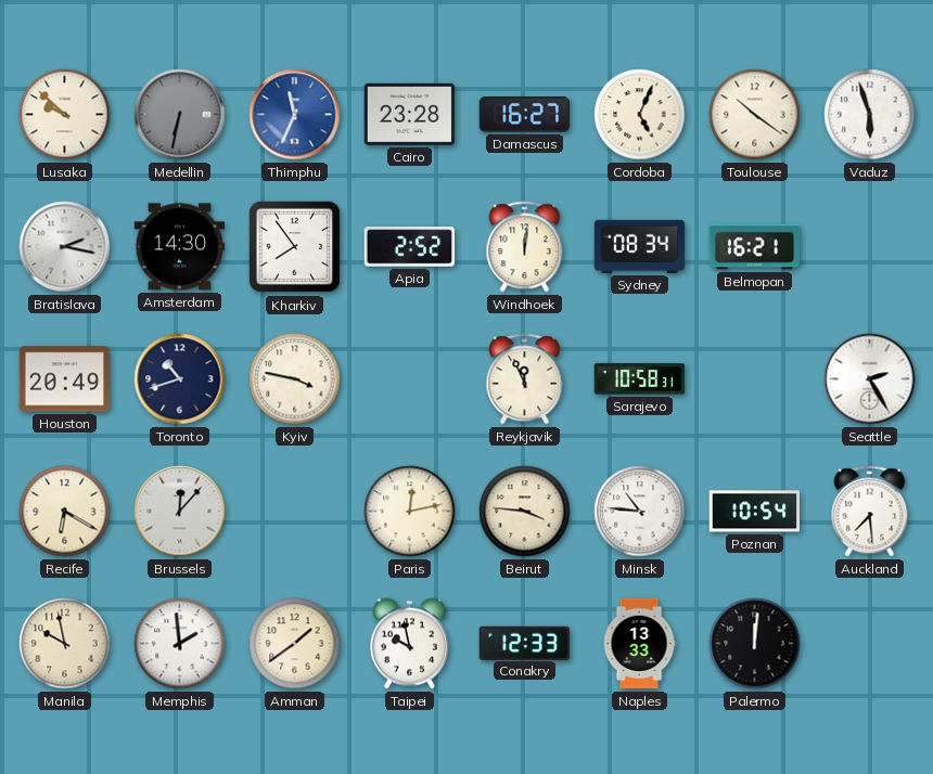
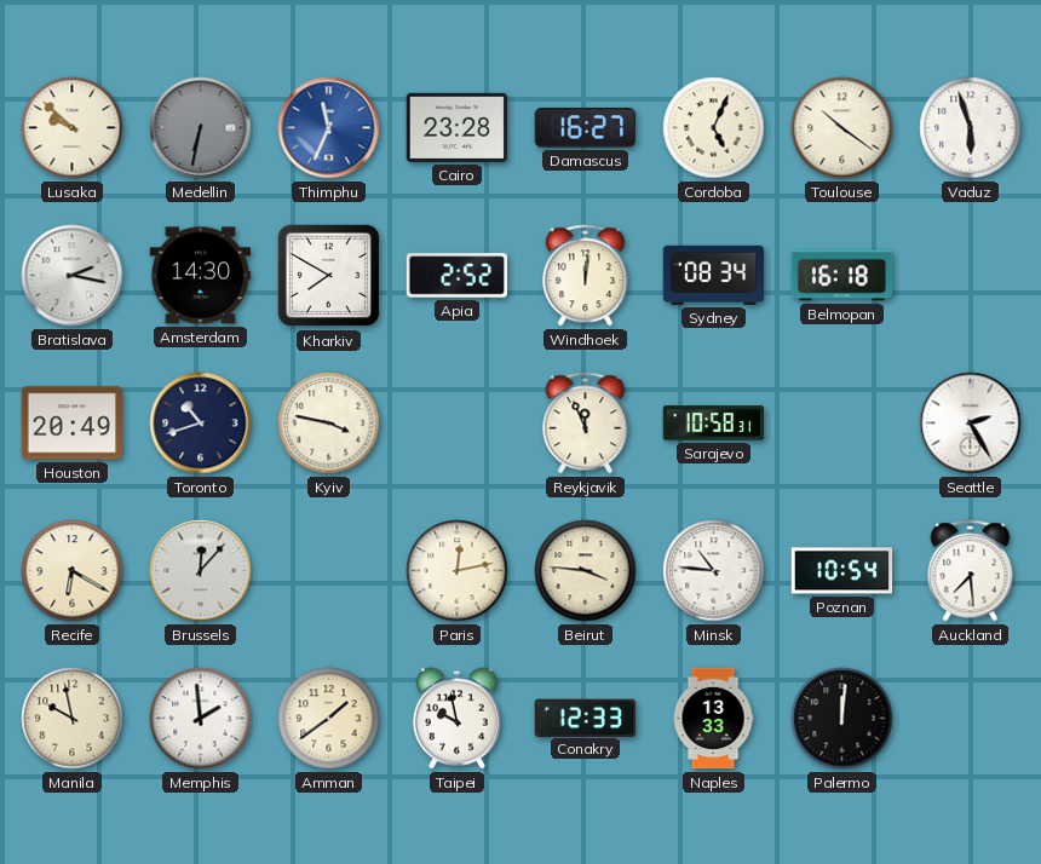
Kharkiv: 7:54 -> 7:50 (329, 276)
Belmopan: 16:21 -> 16:18 (842, 276)
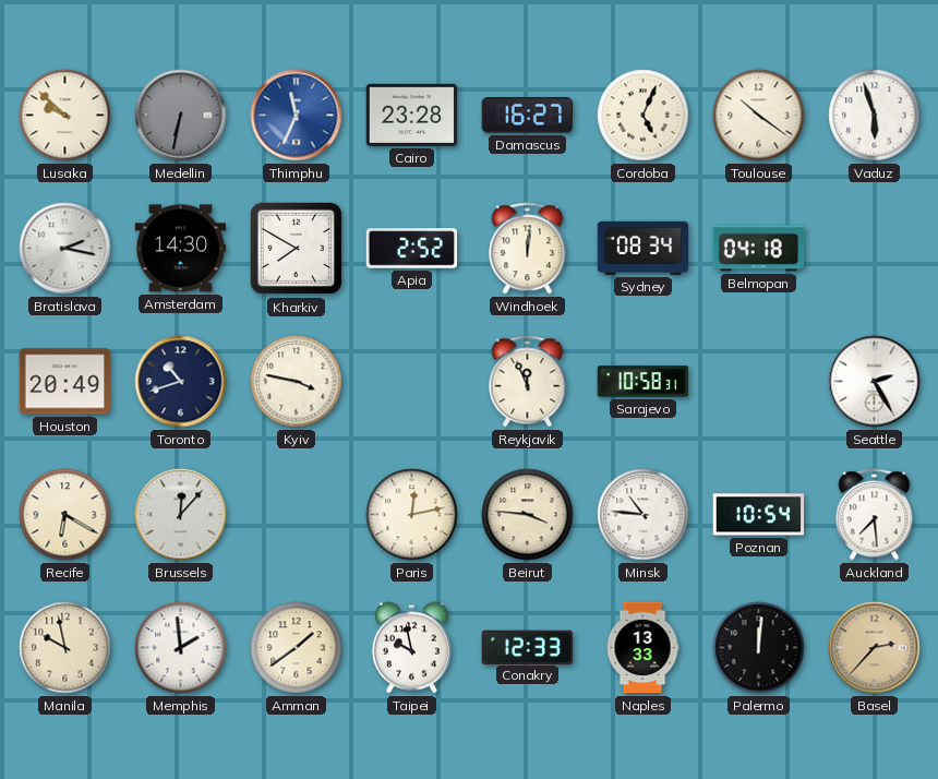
Belmopan: 16:18 -> 04:18 (759, 249)
Basel: none -> 2:37 (875, 648)
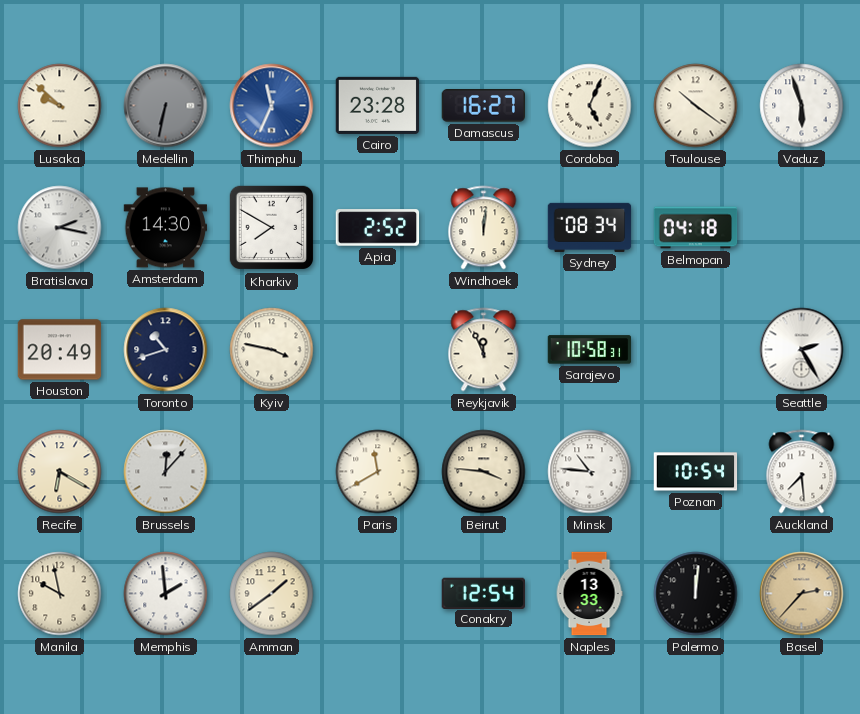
Paris: 12:13 -> 11:40 (378, 472)
Taipei: 9:58 -> none (411, 648)
Conakry: 12:33 -> 12:54 (483, 593)
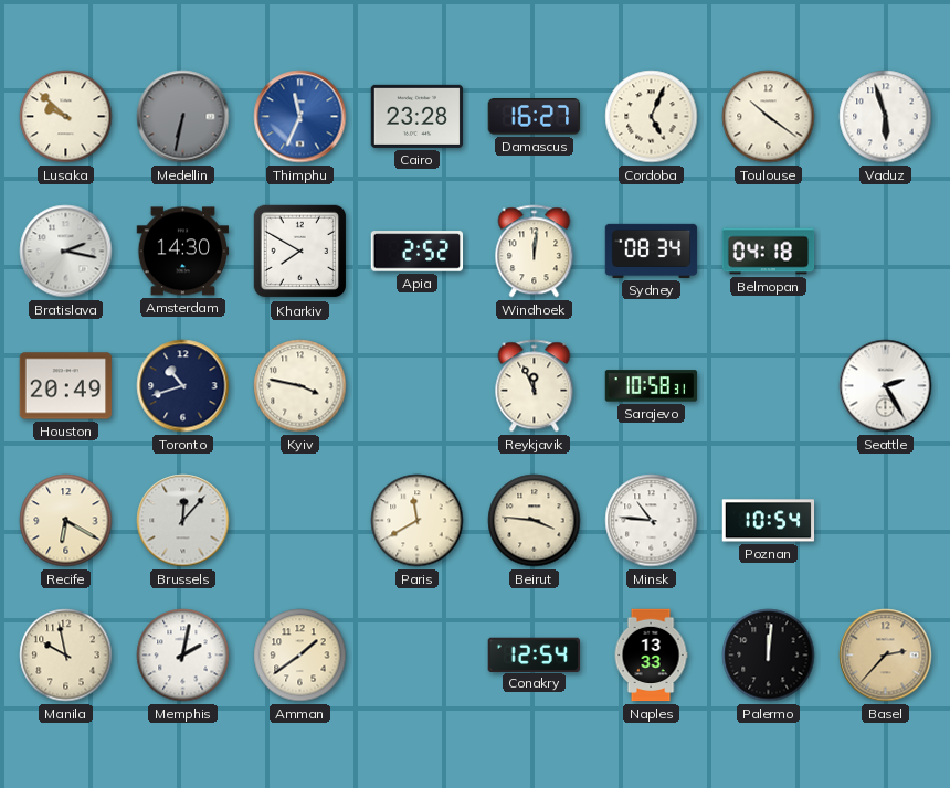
Auckland: 7:29 -> none (802, 472)
Memphis: 1:59 -> 2:02 (183, 656)
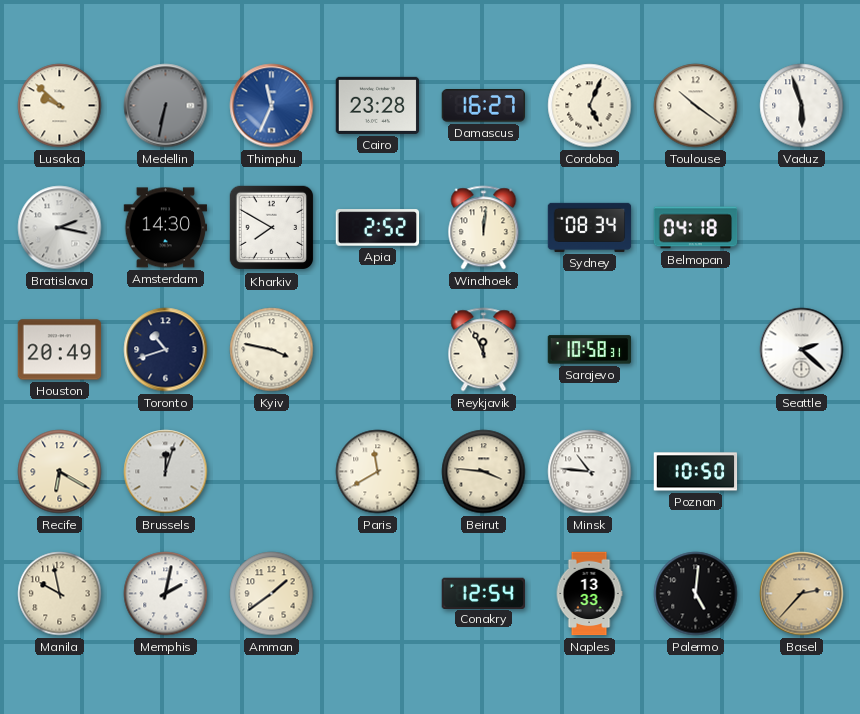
Seattle: 2:25 -> 2:22 (802, 350)
Brussels: 12:07 -> 12:03 (166, 472)
Poznan: 10:54 -> 10:50 (696, 472)
Palermo: 12:01 -> 5:01 (696, 594)
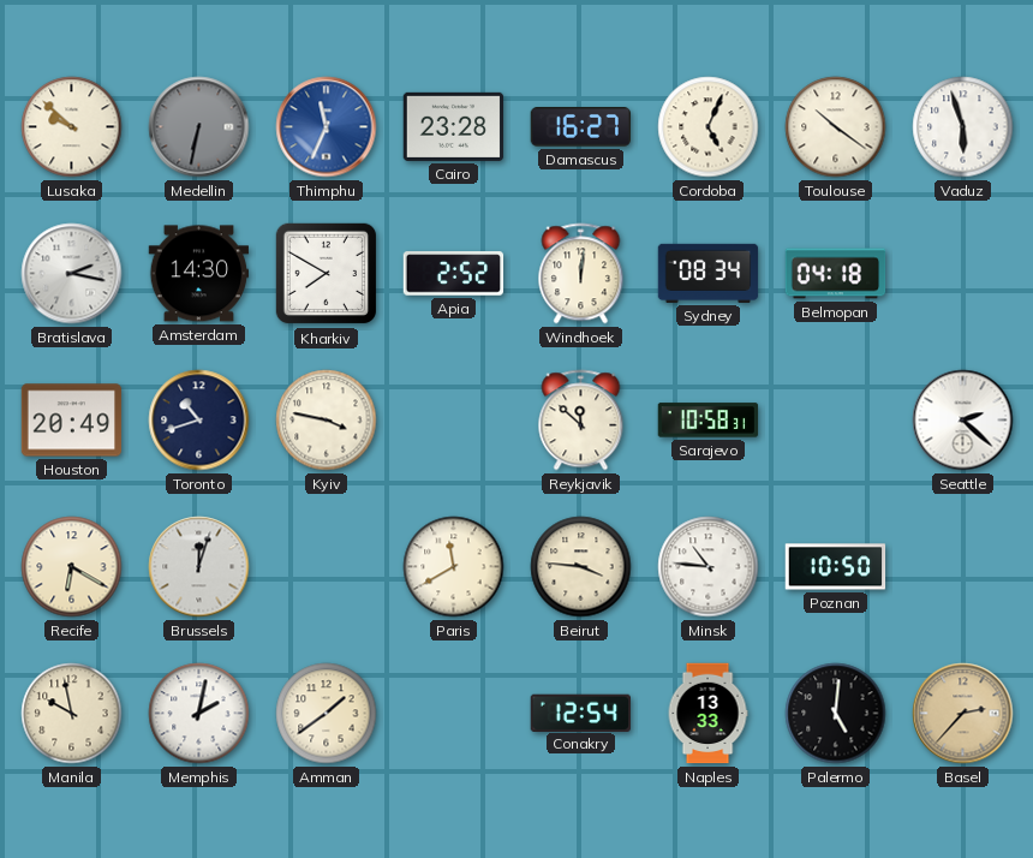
Reykjavik: 11:56 -> 11:52 (581, 421)
